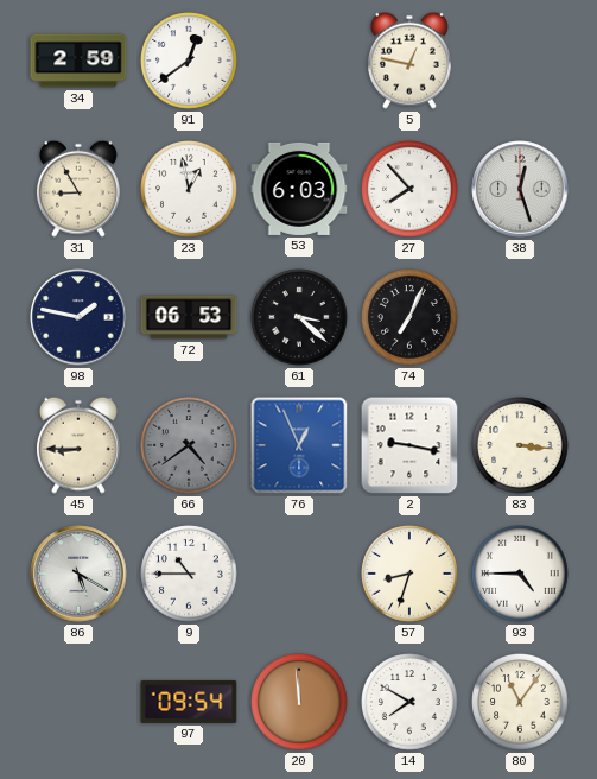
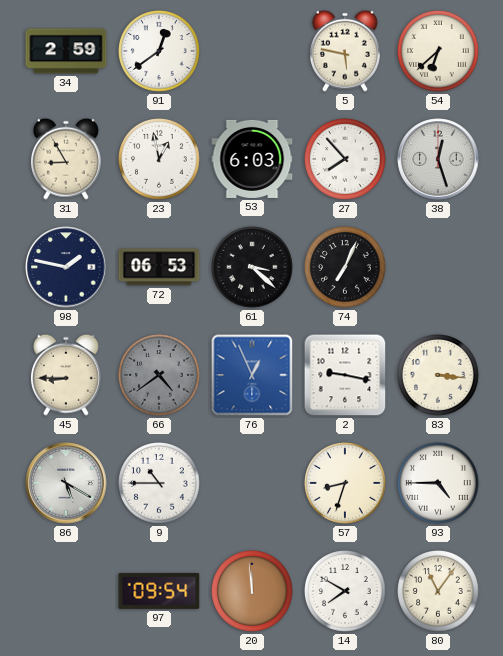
5: 12:47 -> 5:47 (345, 51)
54: none -> 6:38 (439, 52)
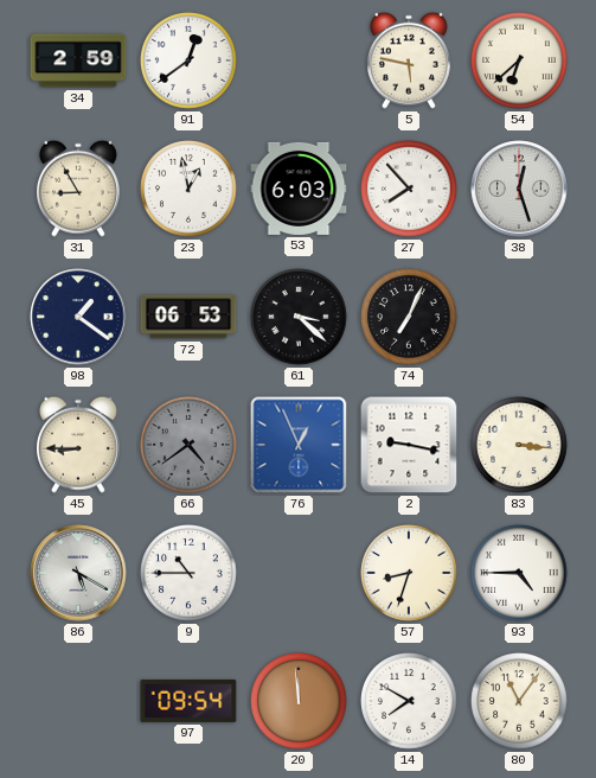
98: 1:47 -> 1:21 (78, 317)
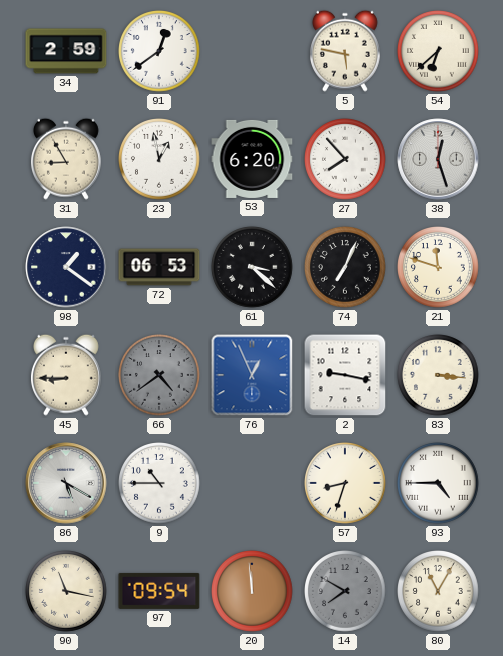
53: 6:03 -> 6:20 (252, 159)
21: none -> 11:48 (439, 268)
90: none -> 11:17 (67, 592)
14 dial: white -> grey (346, 592)
80: 11:06 -> 11:05 (439, 592)
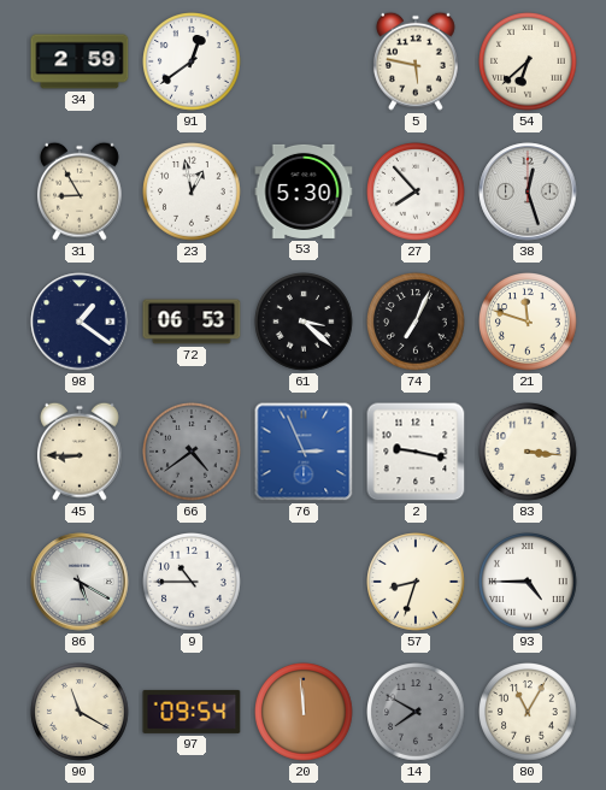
53: 6:20 -> 5:30 (304, 191)
76: 12:56 -> 2:56 (304, 452)
90: 11:17 -> 11:20 (81, 713)
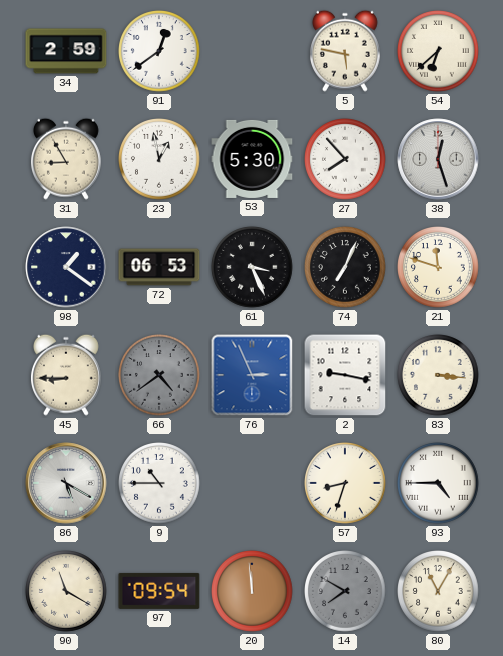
61: 3:22 -> 3:26 (253, 268)
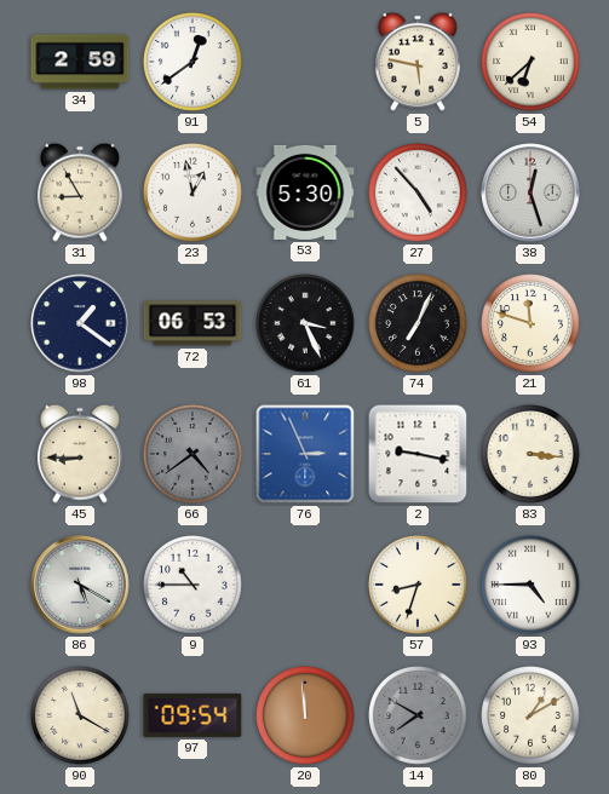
27: 7:53 -> 4:53 (419, 194)
80: 11:05 -> 1:10 (532, 717)
